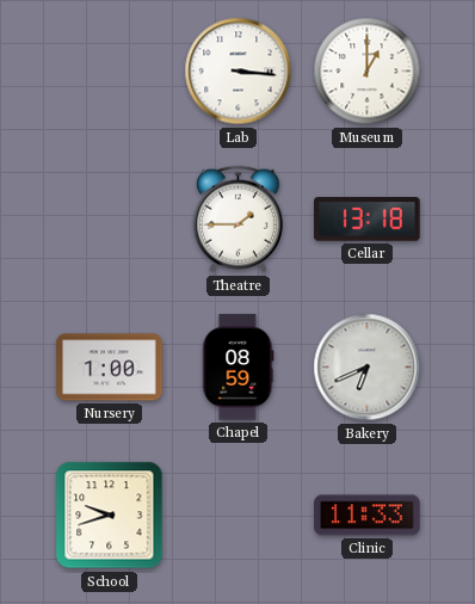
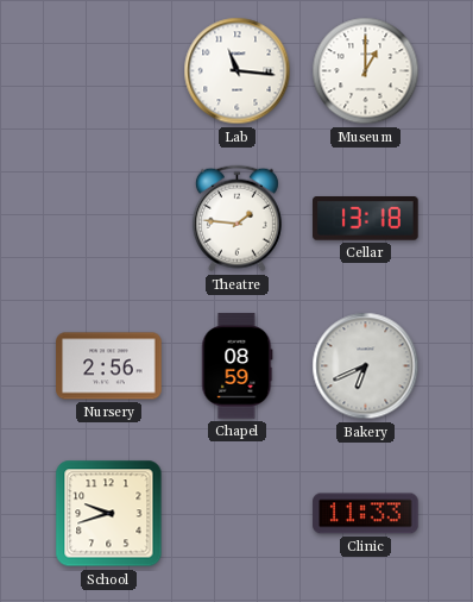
Lab: 3:16 -> 11:16 (238, 71)
Theatre: 1:45 -> 1:46 (236, 219)
Nursery: 1:00 -> 2:56 (109, 366)
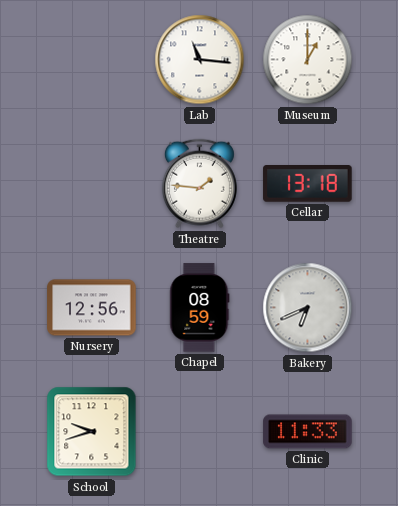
Nursery: 2:56 -> 12:56 (92, 308)
